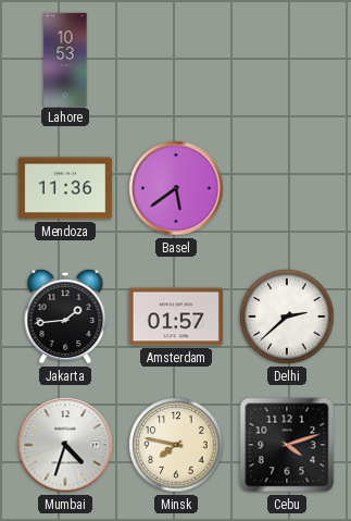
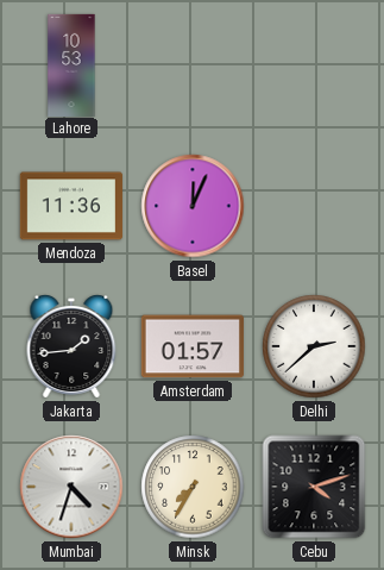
Basel: 5:39 -> 12:04 (193, 206)
Minsk: 7:47 -> 7:35 (193, 487)
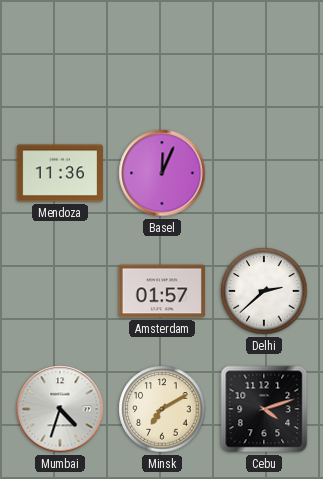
Lahore: 10:53 -> none (71, 64)
Jakarta: 1:44 -> none (71, 346)
Minsk: 7:35 -> 7:10 (162, 409)
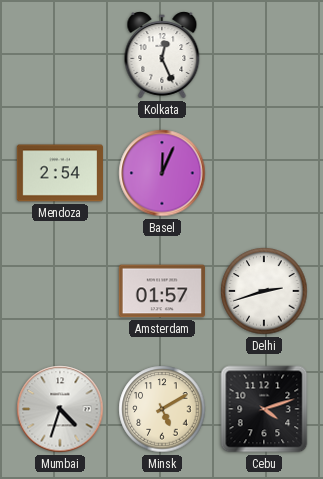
Kolkata: none -> 12:26 (162, 55)
Mendoza: 11:36 -> 2:54 (60, 173)
Delhi: 2:38 -> 2:42 (264, 291)
Minsk: 7:10 -> 5:10 (162, 409)
